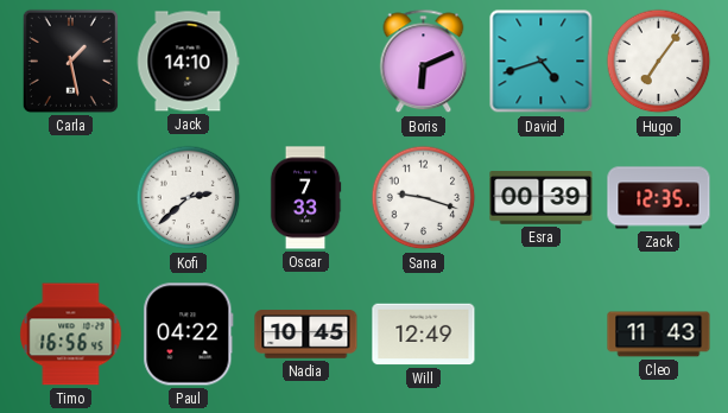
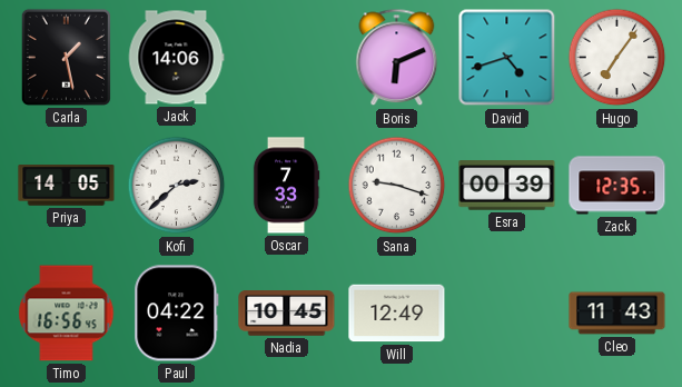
Jack: 14:10 -> 14:06 (176, 58)
Priya: none -> 14:05 (67, 186)
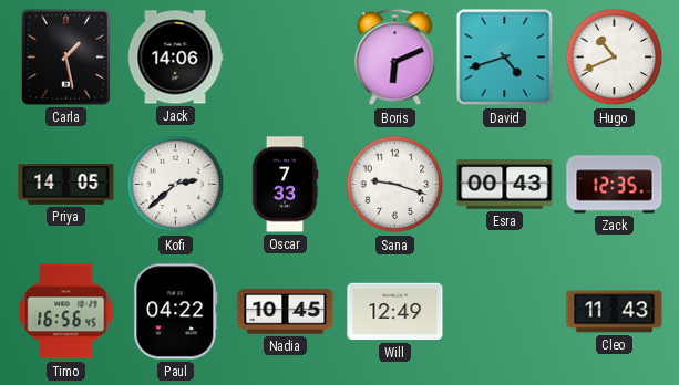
Hugo: 7:06 -> 10:41 (615, 58)
Esra: 00:39 -> 00:43 (505, 185)
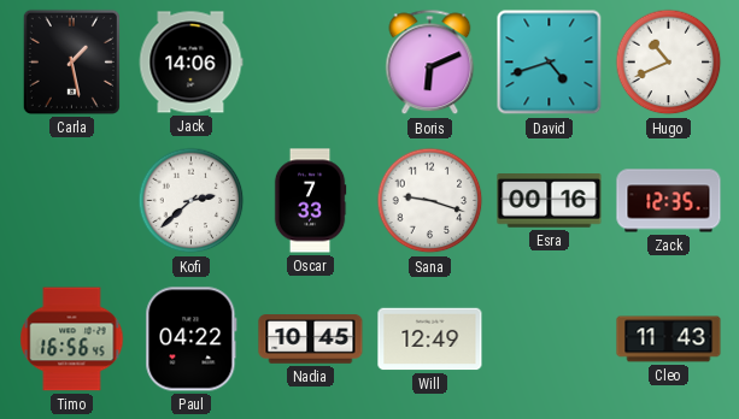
Priya: 14:05 -> none (66, 185)
Esra: 00:43 -> 00:16 (550, 201)
